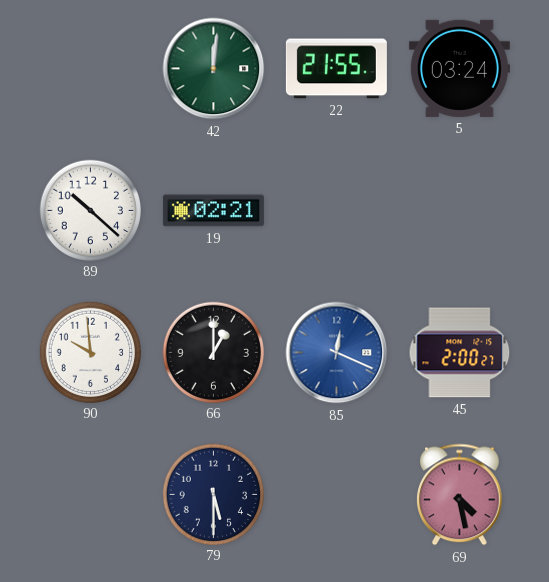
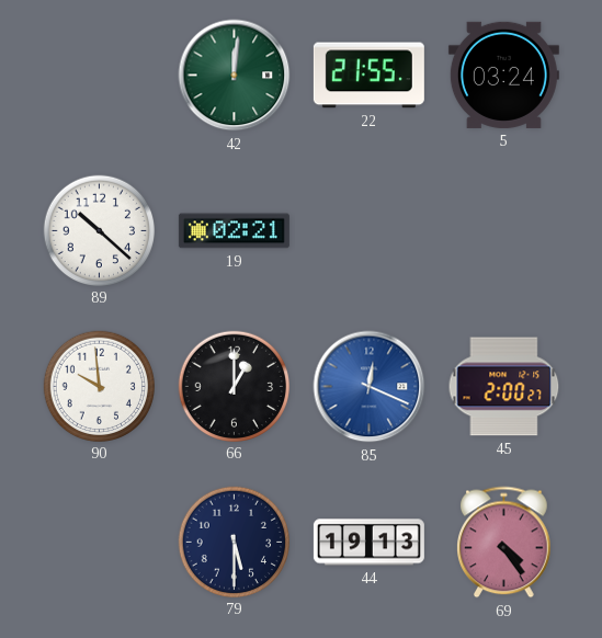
44: none -> 19:13 (368, 543)
69: 4:28 -> 4:24 (504, 543)
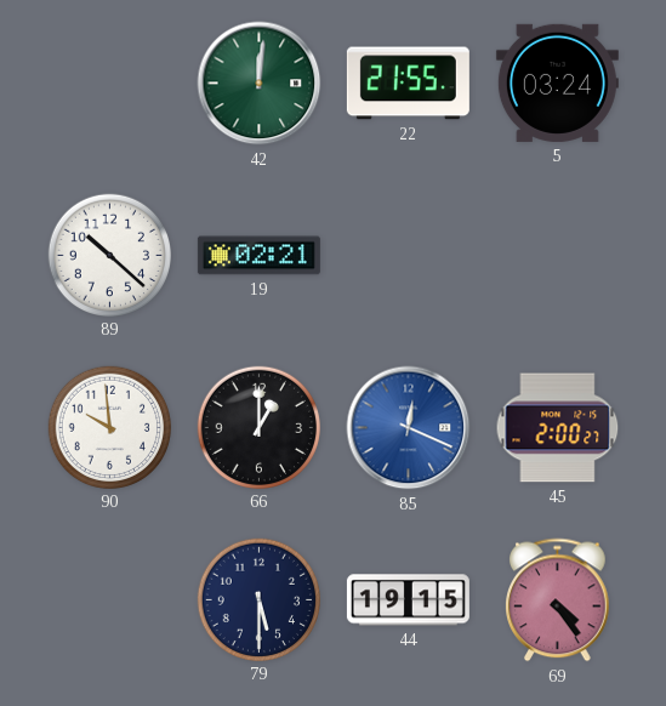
44: 19:13 -> 19:15 (408, 600)
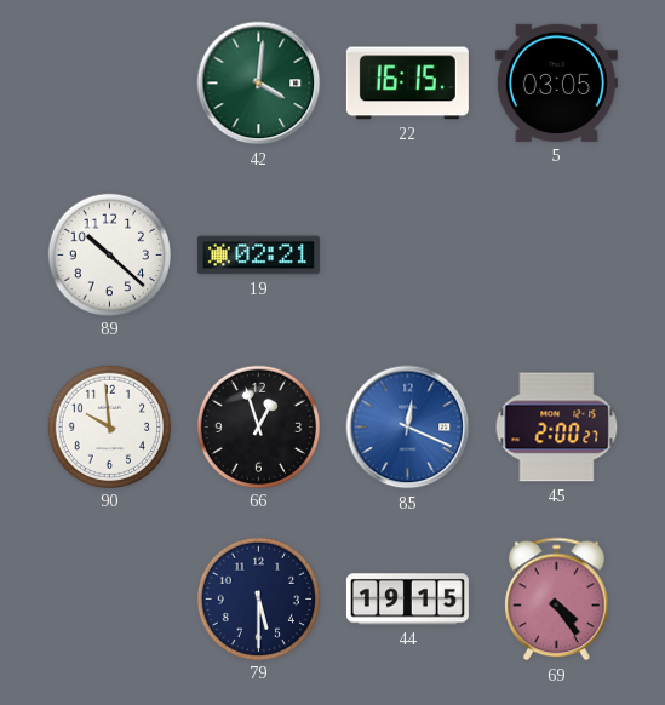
42: 12:01 -> 4:01 (259, 84)
22: 21:55 -> 16:15 (407, 84)
5: 03:24 -> 03:05 (556, 82)
66: 1:00 -> 12:57 (258, 426)
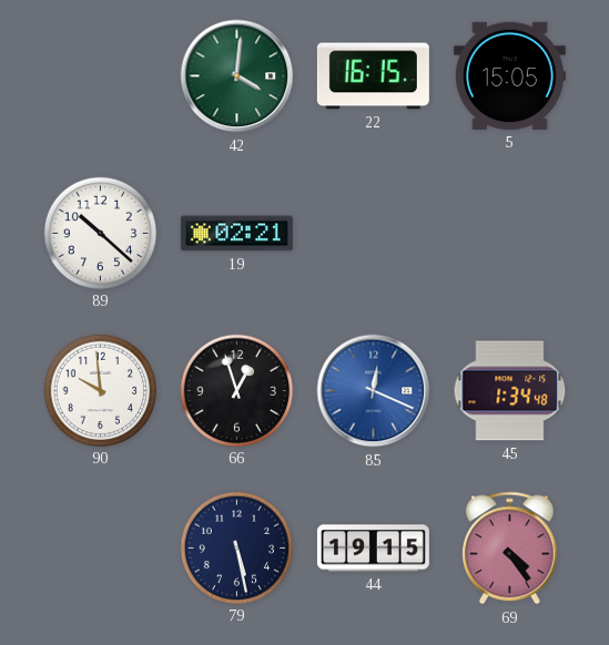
5: 03:05 -> 15:05 (509, 75)
45: 2:00 -> 1:34 (510, 391)
79: 5:30 -> 5:28 (236, 547)
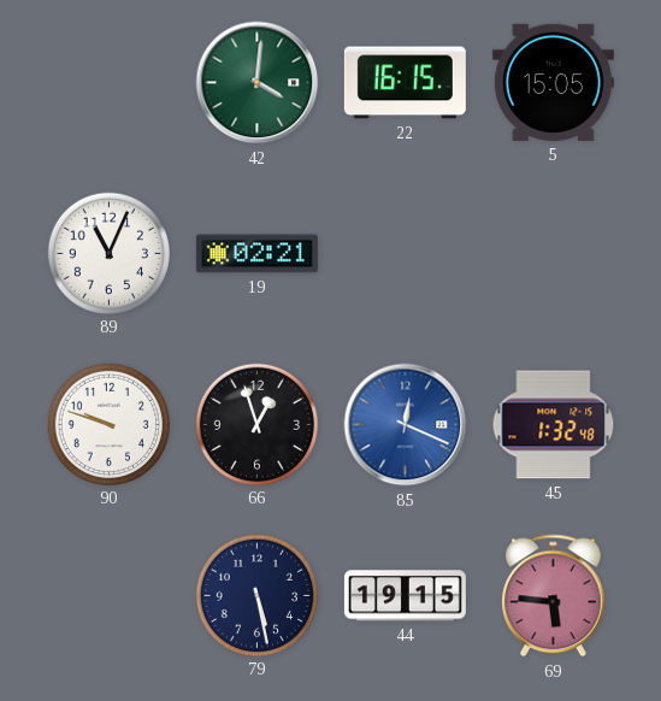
89: 10:22 -> 11:04 (108, 253)
90: 9:59 -> 9:48 (108, 424)
45: 1:34 -> 1:32 (554, 425)
69: 4:24 -> 5:46 (554, 596)
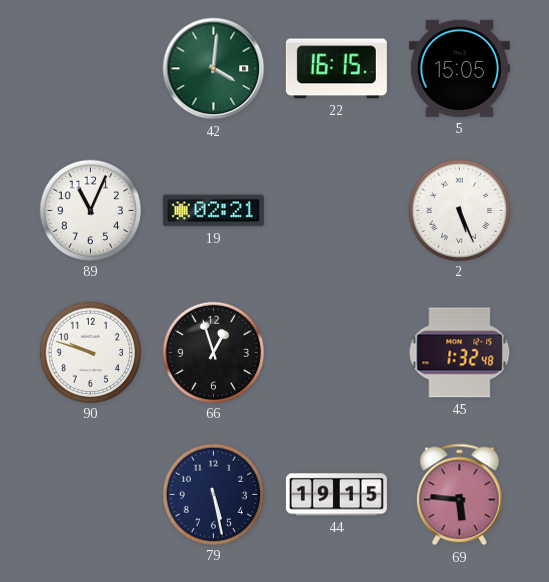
2: none -> 5:26 (459, 210)
85: 12:19 -> none (406, 425)
